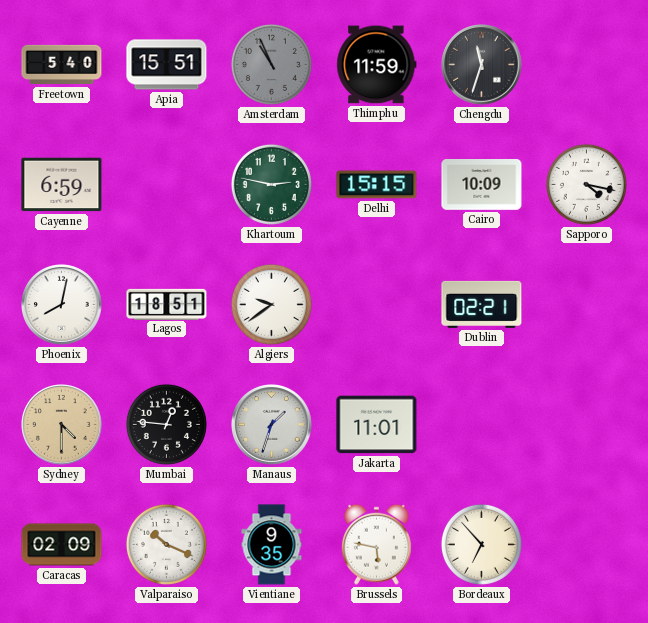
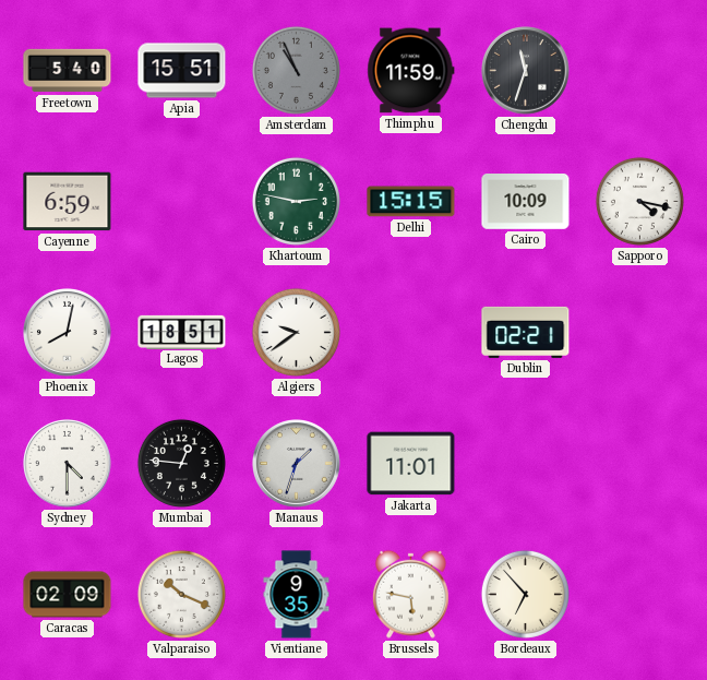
Sydney dial: champagne -> white (68, 464)
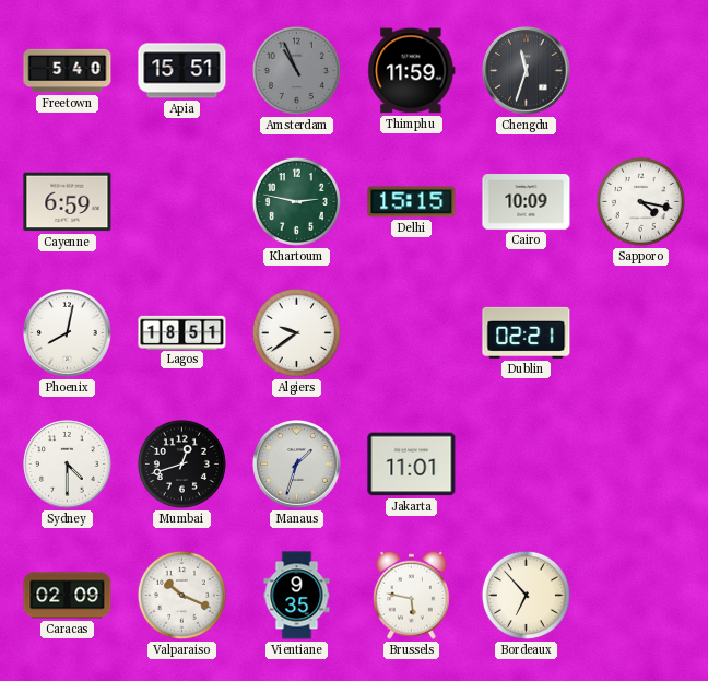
Mumbai: 12:46 -> 12:42 (181, 463)
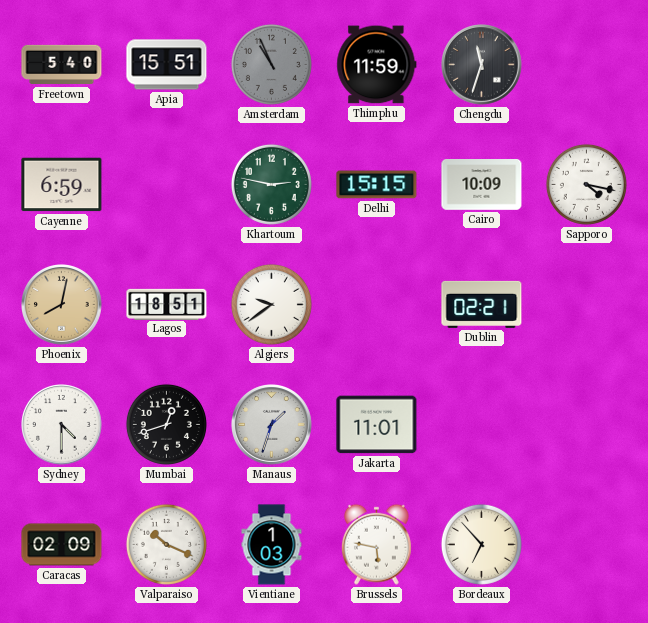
Phoenix dial: white -> champagne (62, 305)
Vientiane: 9:35 -> 1:03 (272, 545)
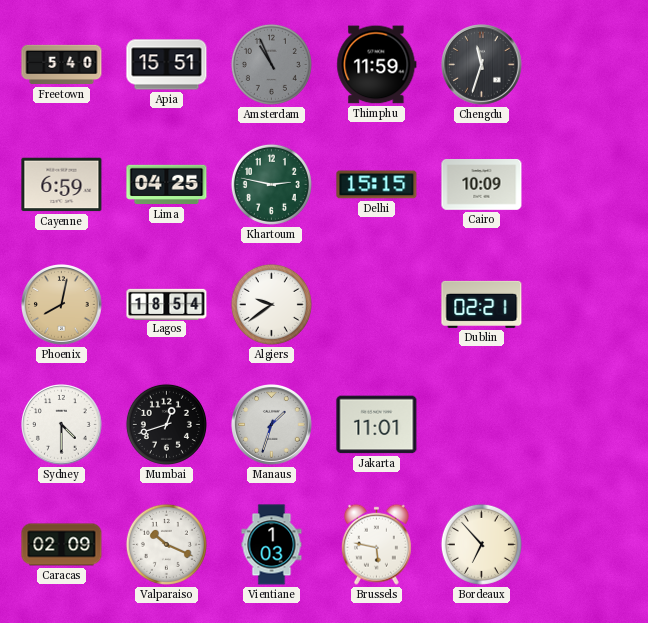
Lima: none -> 04:25 (167, 185)
Sapporo: 4:17 -> none (586, 184)
Lagos: 18:51 -> 18:54 (167, 304)
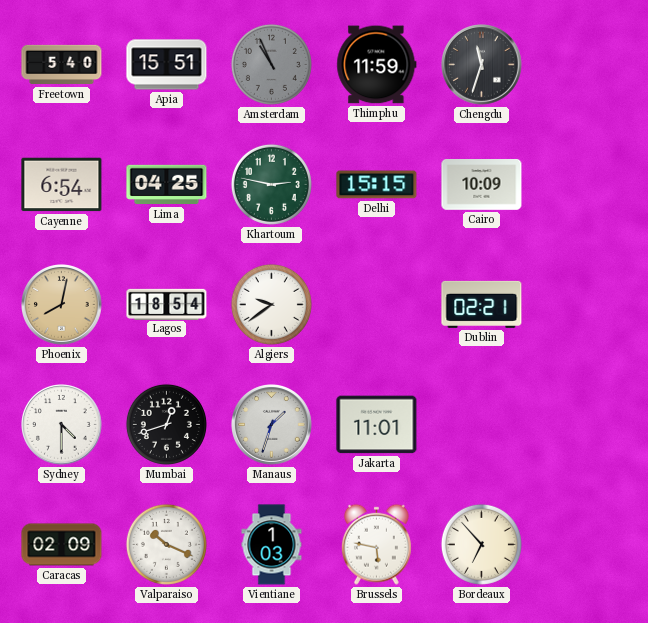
Cayenne: 6:59 -> 6:54 (62, 185)
